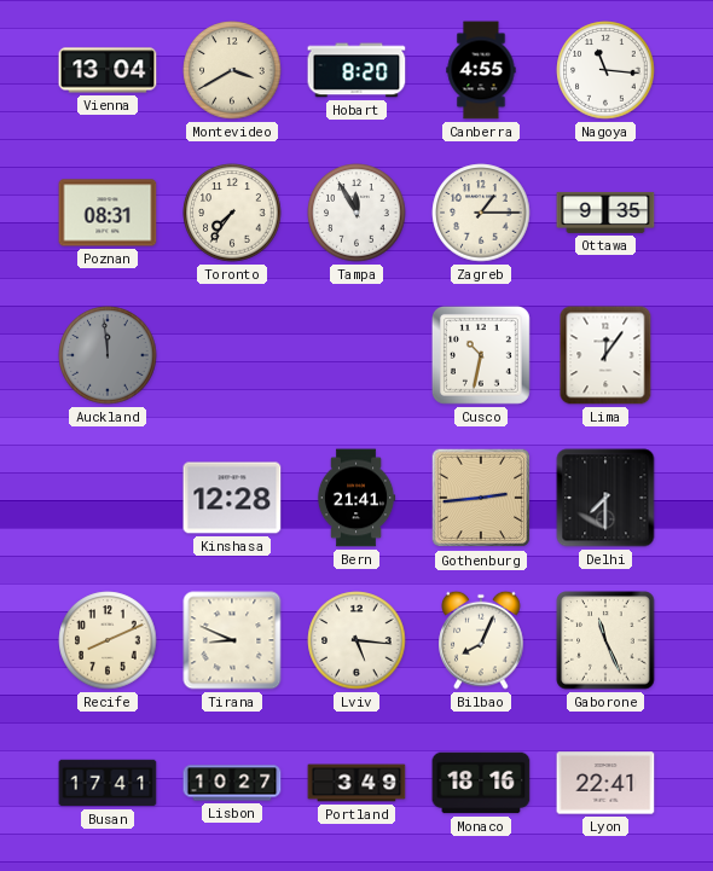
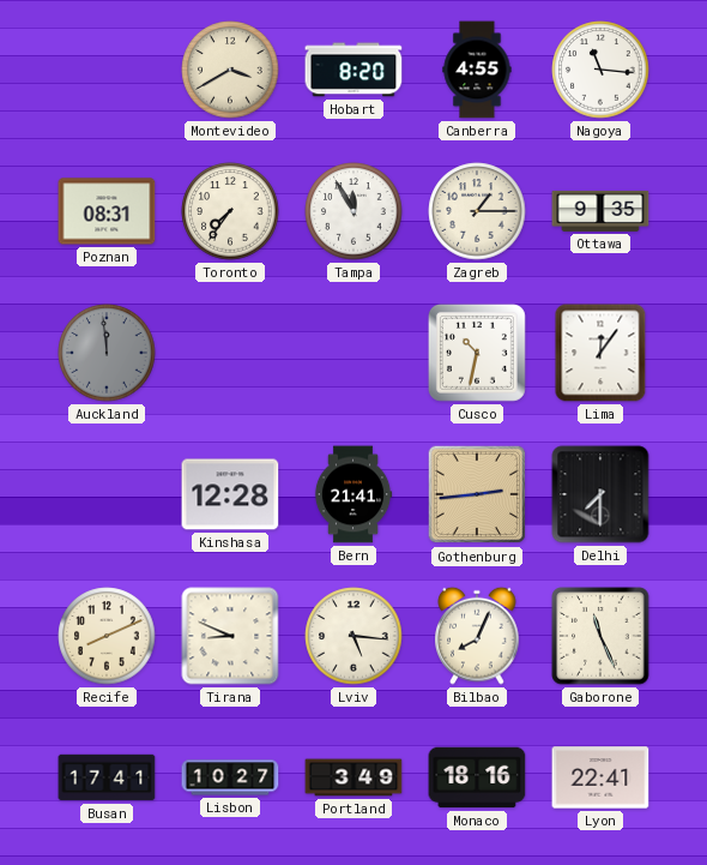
Vienna: 13:04 -> none (108, 70)
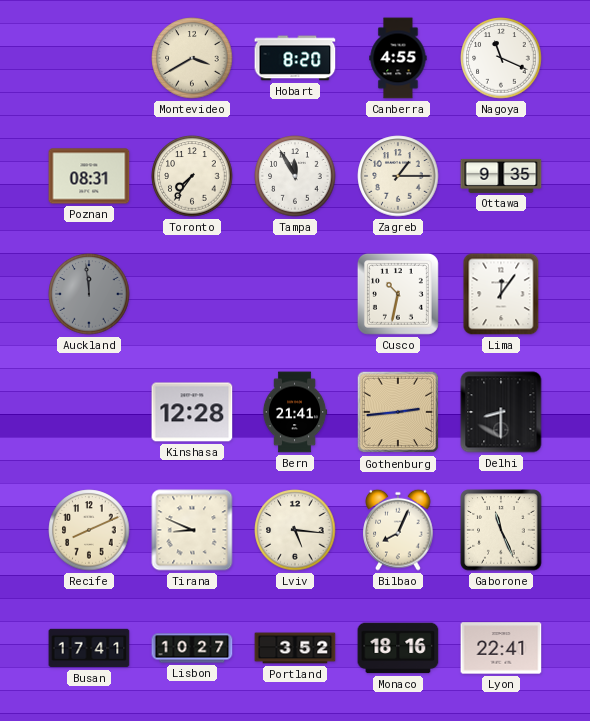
Nagoya: 11:16 -> 11:19 (501, 58)
Delhi: 7:30 -> 8:30 (501, 412)
Portland: 3:49 -> 3:52 (295, 648)
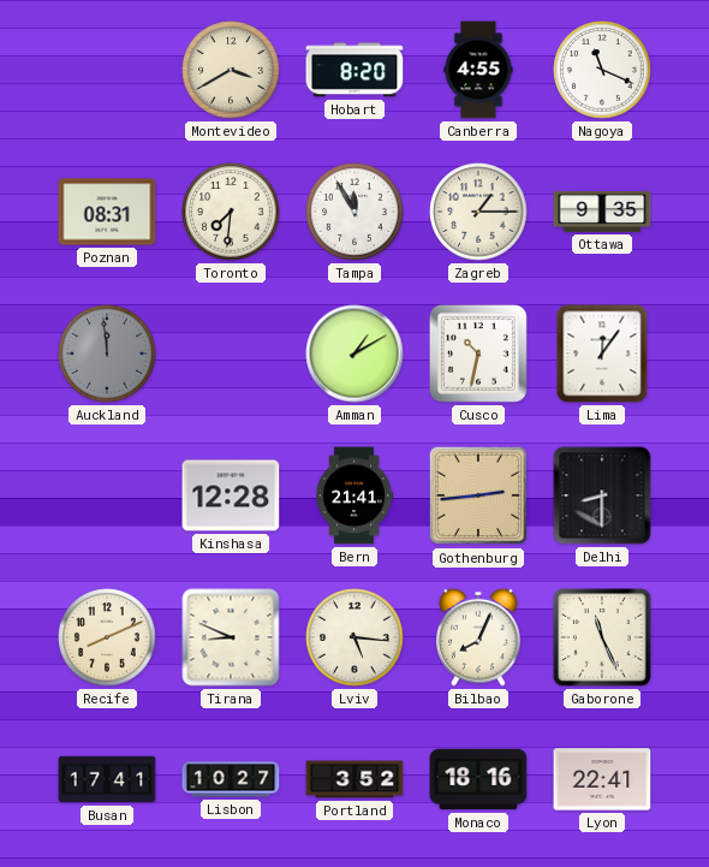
Toronto: 7:36 -> 7:31 (231, 212)
Amman: none -> 1:10 (354, 354)
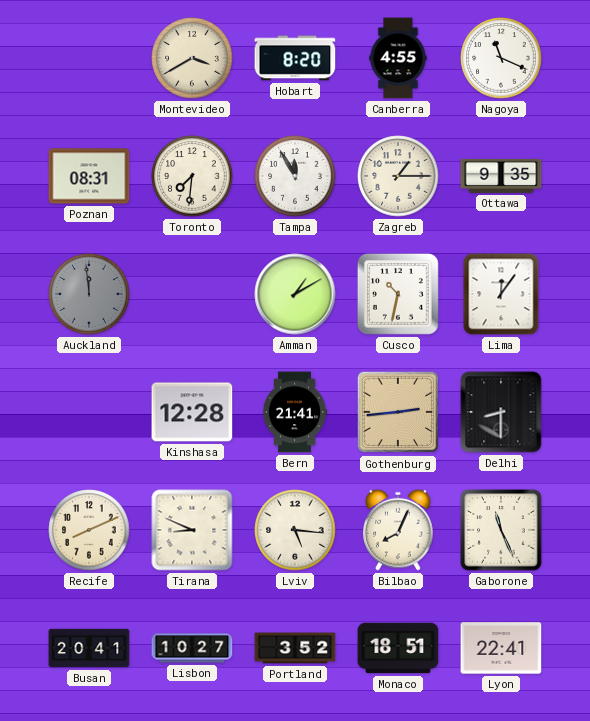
Busan: 17:41 -> 20:41 (89, 648)
Monaco: 18:16 -> 18:51 (398, 648)
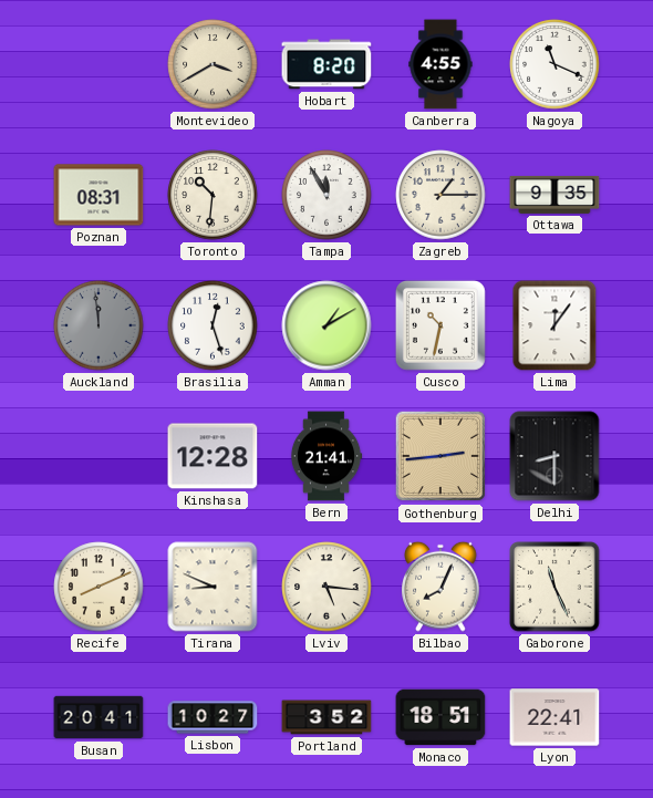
Toronto: 7:31 -> 10:31 (213, 195)
Brasilia: none -> 12:27 (213, 325)
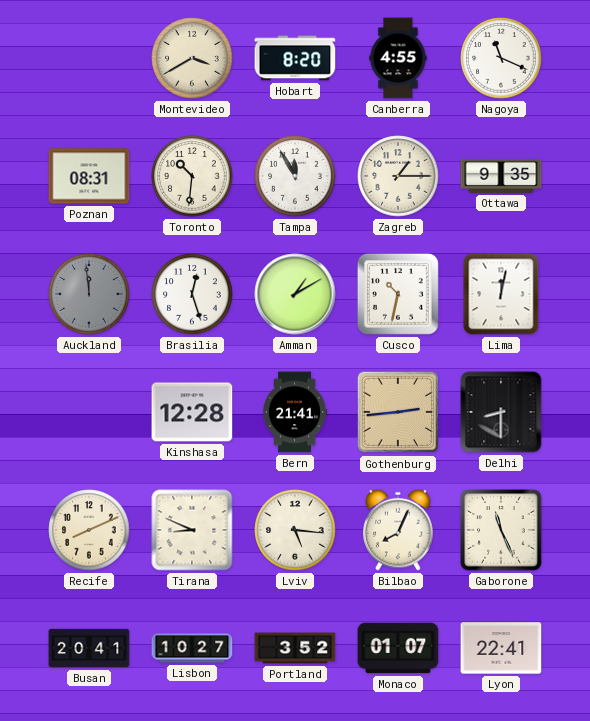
Lima: 12:06 -> 12:02 (501, 294)
Monaco: 18:51 -> 01:07 (398, 648)
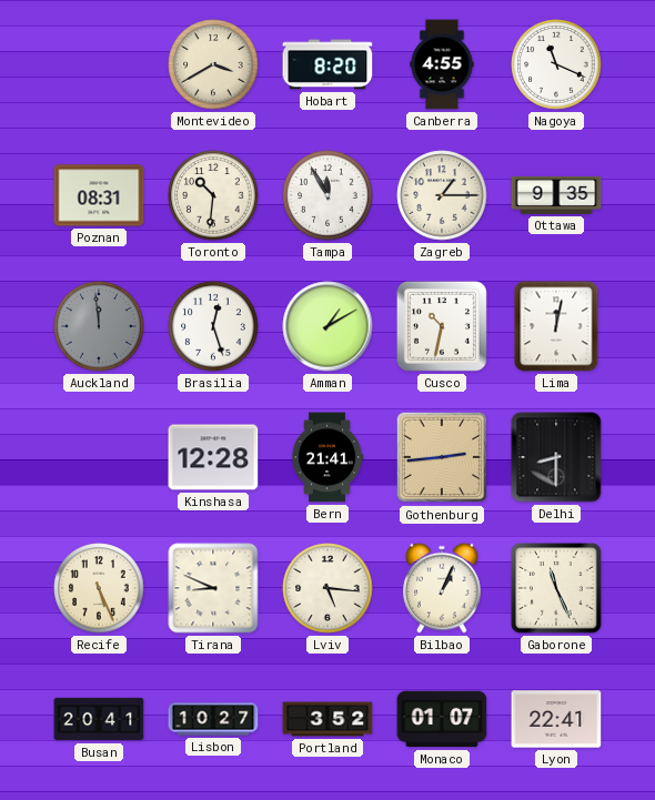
Recife: 8:11 -> 5:26 (99, 588)
Bilbao: 8:04 -> 1:04 (442, 588)
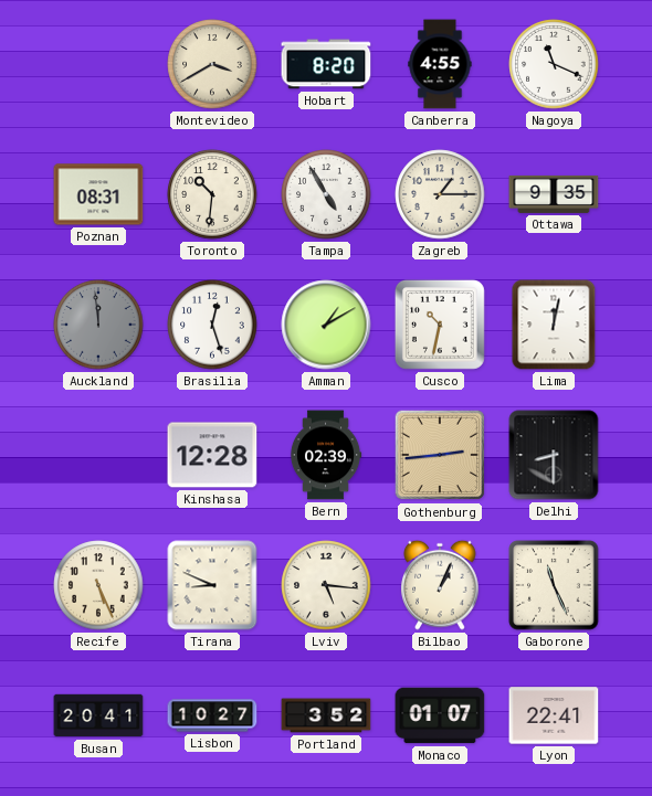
Tampa: 11:55 -> 4:55 (326, 194)
Bern: 21:41 -> 02:39 (326, 455)
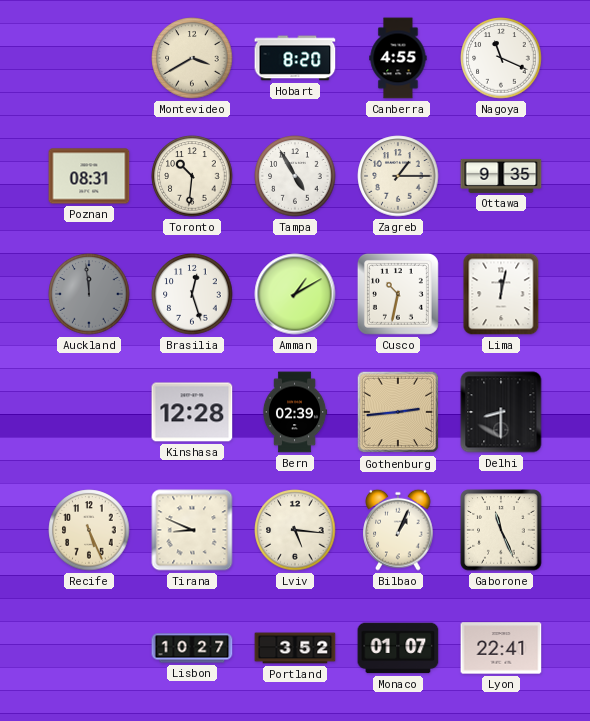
Busan: 20:41 -> none (98, 715)
